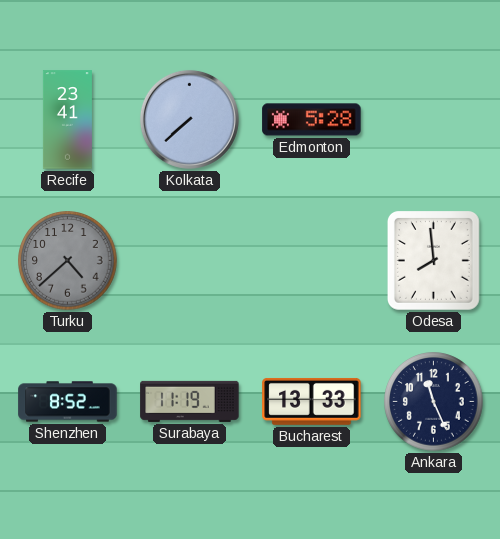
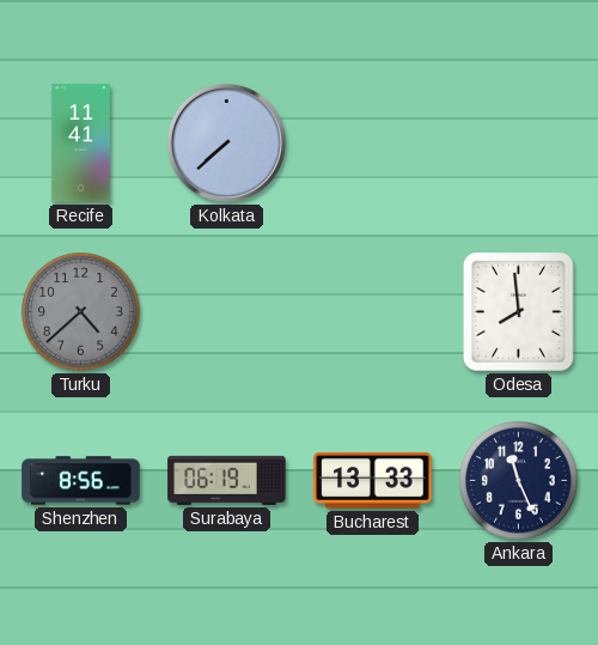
Recife: 23:41 -> 11:41 (80, 144)
Edmonton: 5:28 -> none (312, 120)
Shenzhen: 8:52 -> 8:56 (81, 481)
Surabaya: 11:19 -> 06:19 (227, 480)
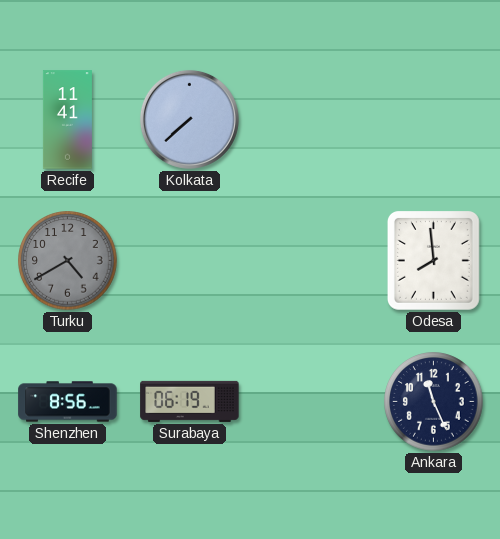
Turku: 4:38 -> 4:40 (68, 261)
Bucharest: 13:33 -> none (373, 480)
